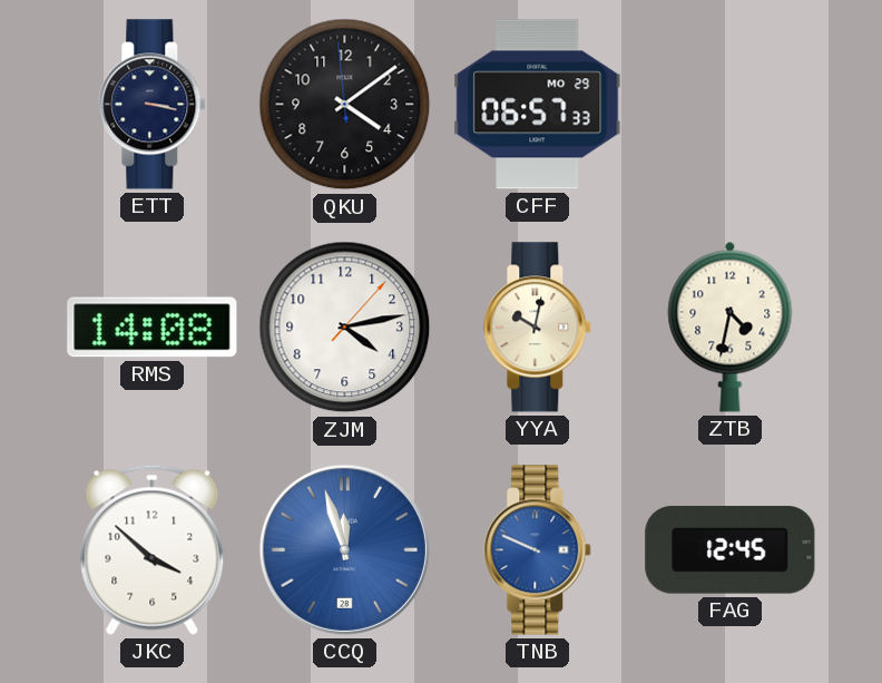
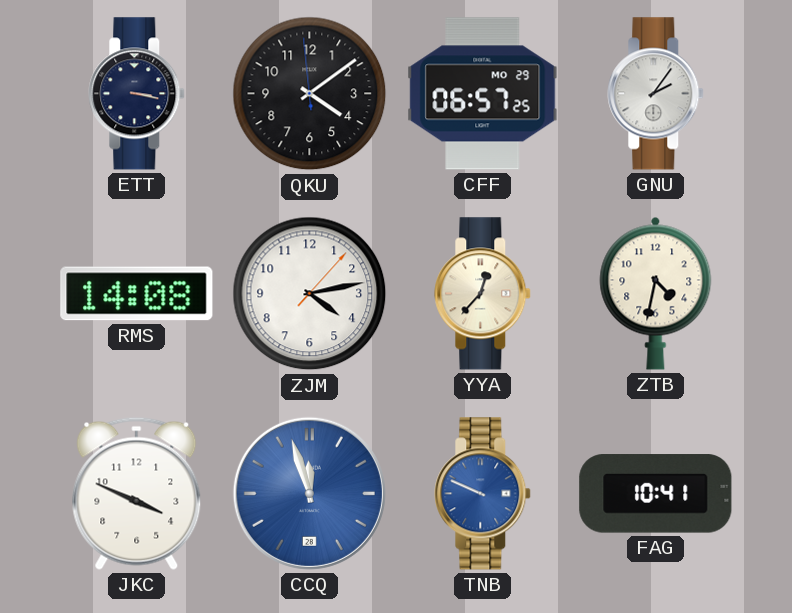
CFF: 06:57:33 -> 06:57:25 (483, 94)
GNU: none -> 2:06 (656, 94)
YYA: 10:02 -> 12:37 (483, 294)
JKC: 3:52 -> 3:49 (137, 493)
FAG: 12:45 -> 10:41 (656, 494)
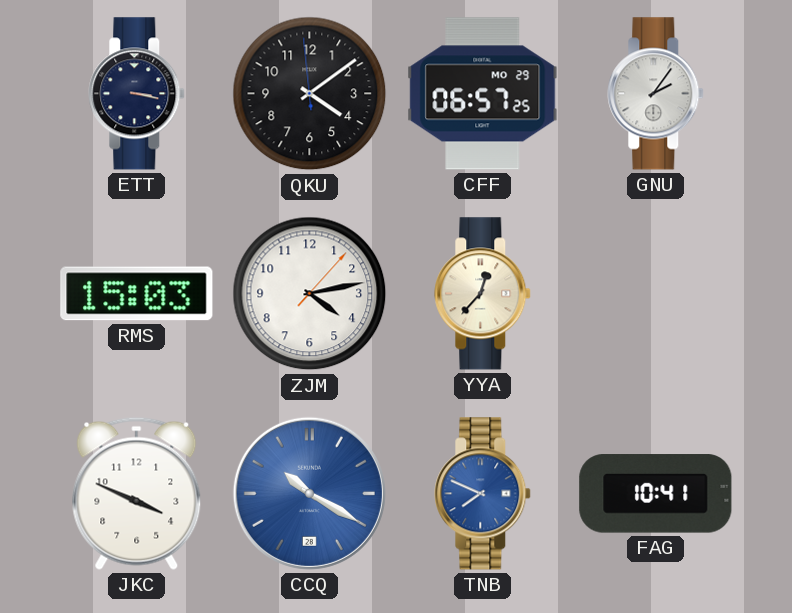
RMS: 14:08 -> 15:03 (137, 294)
ZTB: 4:32 -> none (656, 293)
CCQ: 11:57 -> 10:20 (309, 493)
TNB: 9:49 -> 7:49 (483, 494)
